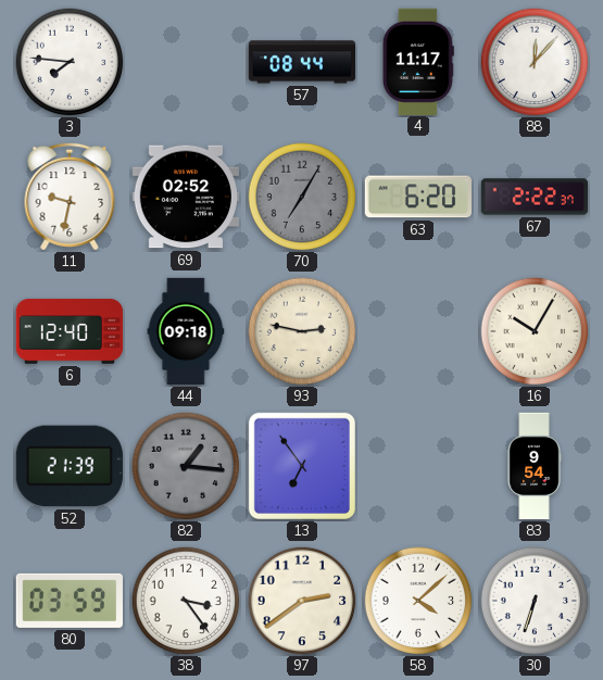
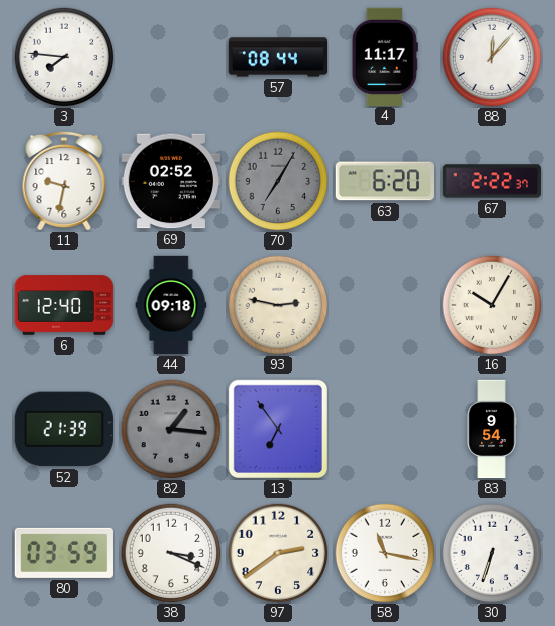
38: 3:24 -> 3:19 (171, 553)
58: 4:08 -> 11:17 (385, 553)
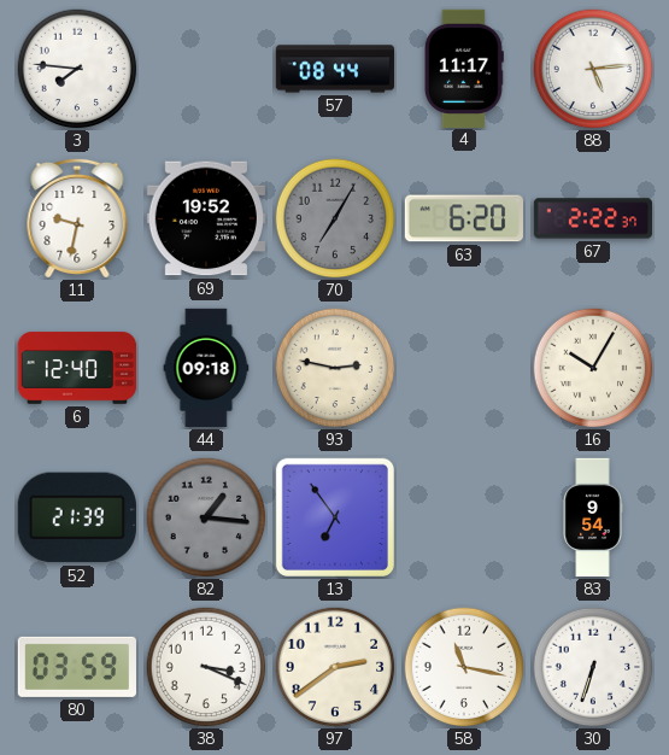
88: 12:07 -> 5:14 (593, 69)
69: 02:52 -> 19:52 (205, 218)
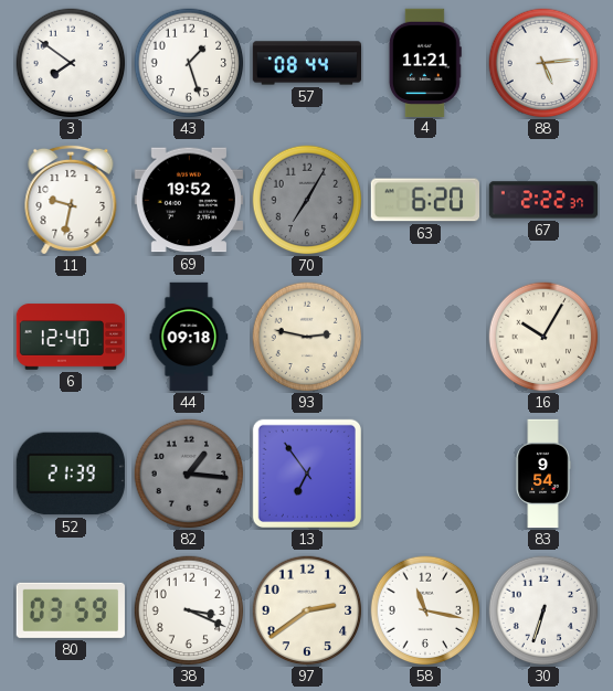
3: 7:46 -> 7:51 (71, 63)
43: none -> 1:27 (189, 63)
4: 11:17 -> 11:21 (425, 62)
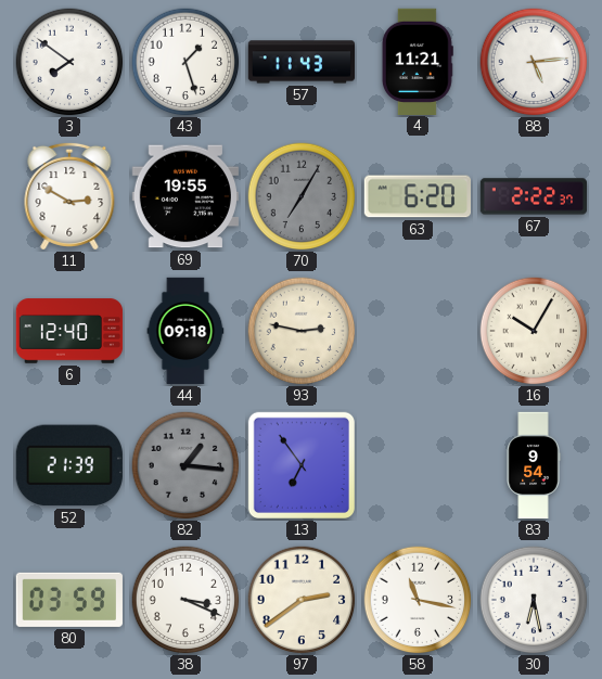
57: 08:44 -> 11:43 (302, 62)
11: 9:32 -> 2:50 (69, 196)
69: 19:52 -> 19:55 (184, 196)
30: 6:33 -> 6:28 (534, 600)
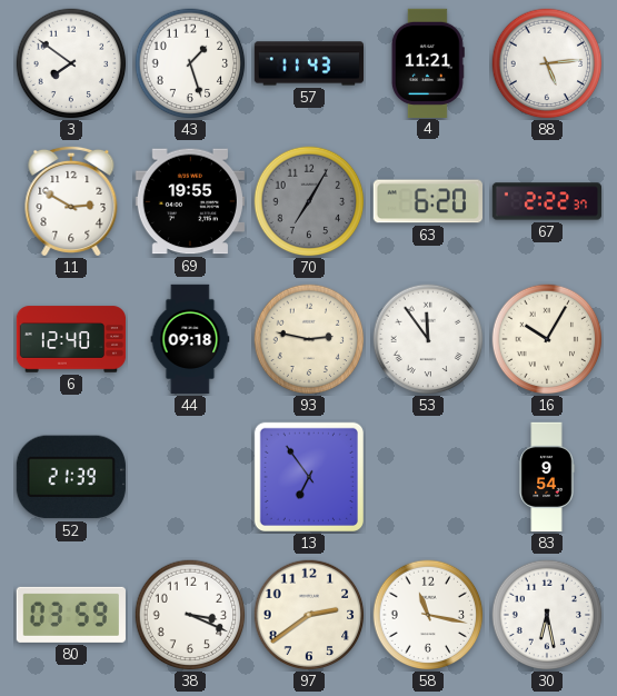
53: none -> 11:54 (428, 339)
82: 1:16 -> none (185, 465)
